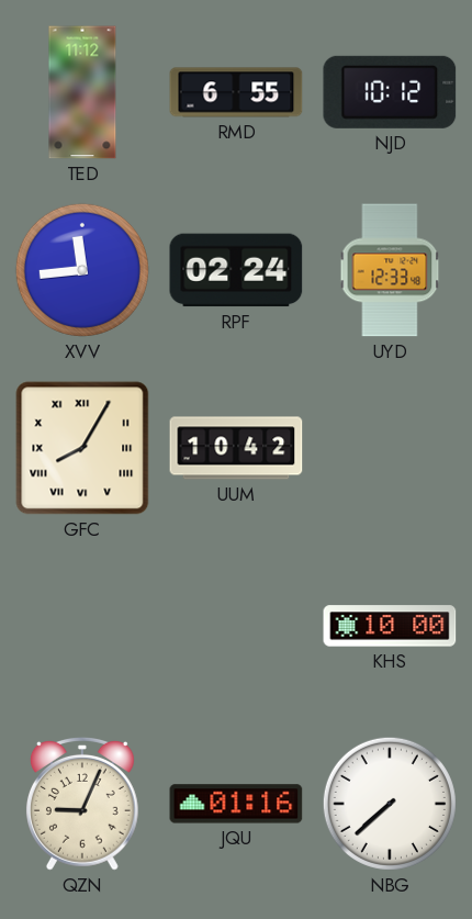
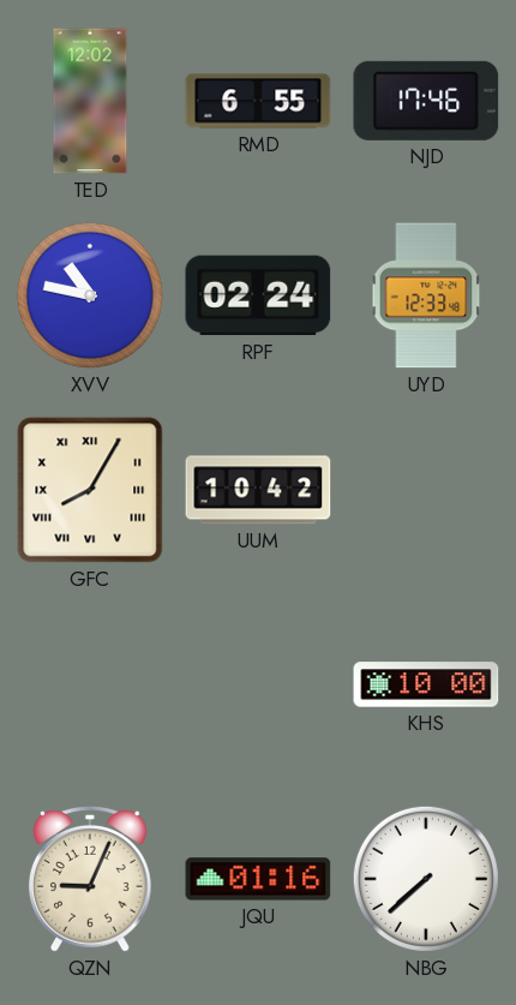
TED: 11:12 -> 12:02 (90, 101)
NJD: 10:12 -> 17:46 (426, 101)
XVV: 11:44 -> 10:47 (90, 295)
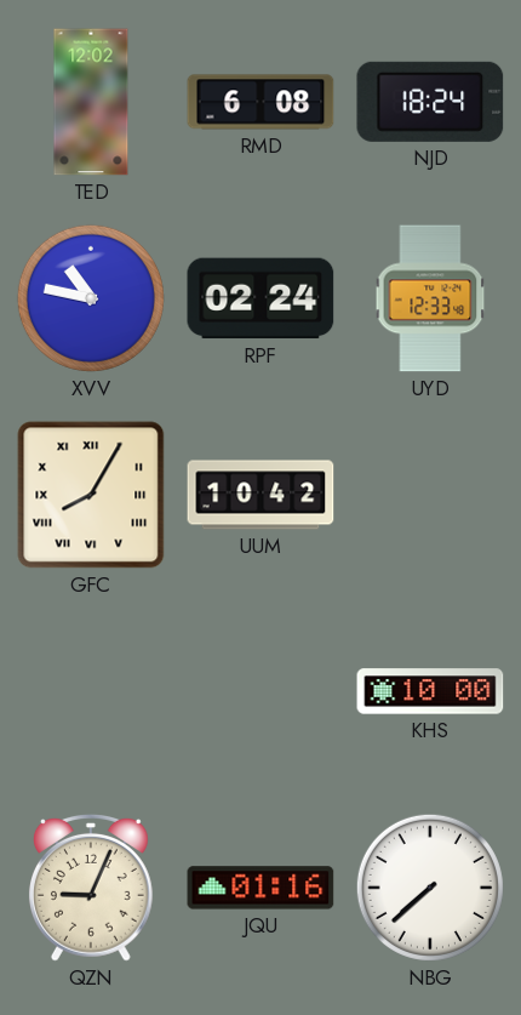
RMD: 6:55 -> 6:08 (260, 102)
NJD: 17:46 -> 18:24 (430, 102)
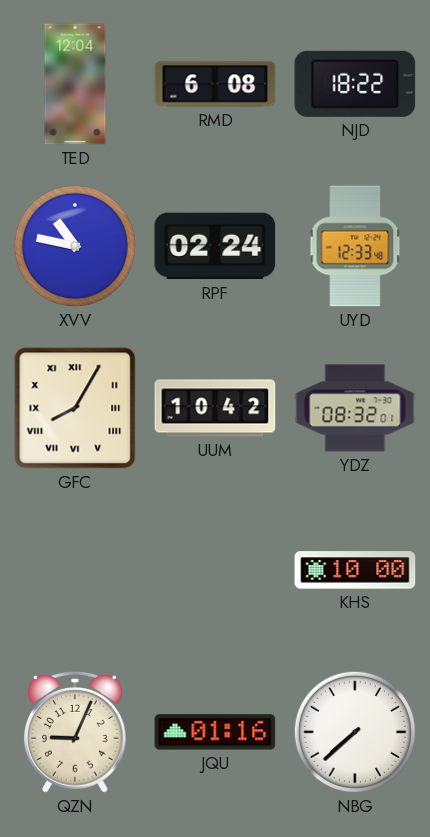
TED: 12:02 -> 12:04 (75, 84)
NJD: 18:24 -> 18:22 (355, 84)
YDZ: none -> 08:32 (355, 408)
